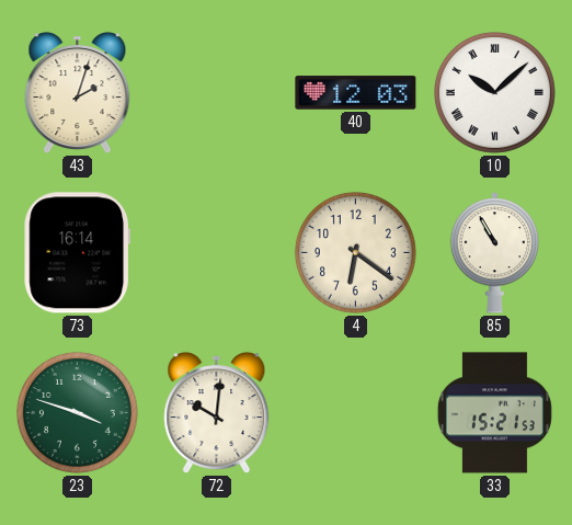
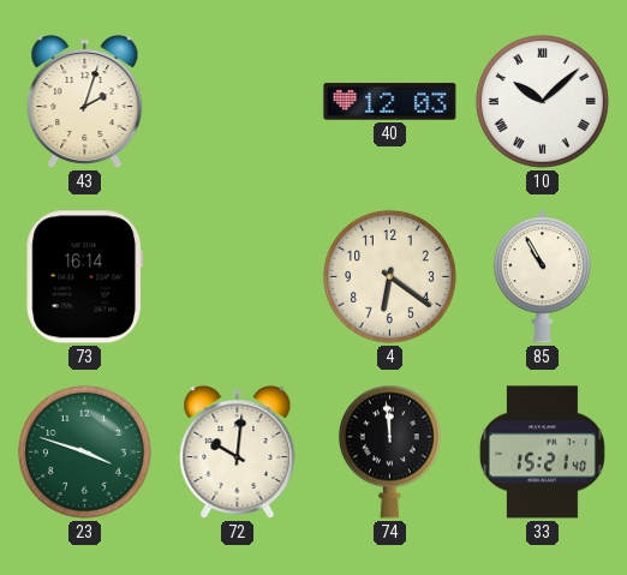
74: none -> 11:59 (389, 451)
33: 15:21:53 -> 15:21:40 (542, 453)
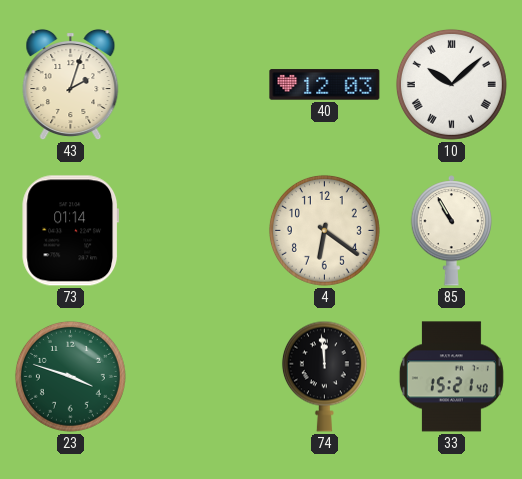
73: 16:14 -> 01:14 (71, 231)
72: 10:01 -> none (238, 453)
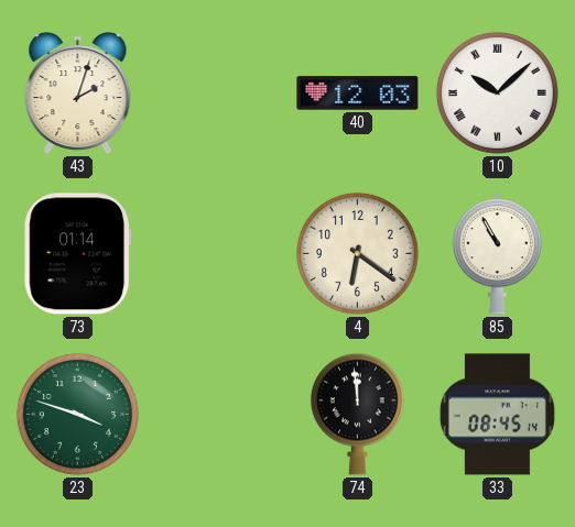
33: 15:21 -> 08:45 (497, 415)
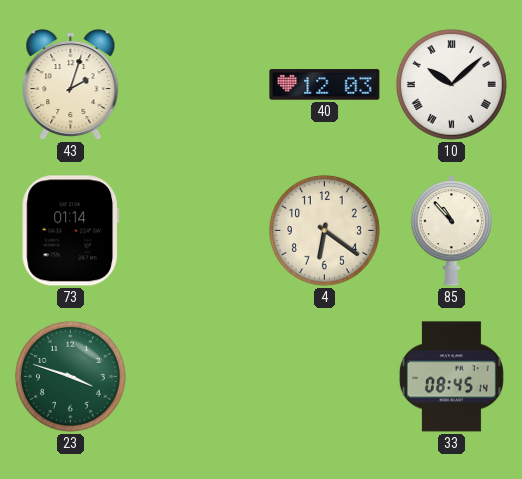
85: 10:55 -> 10:53 (451, 231)
74: 11:59 -> none (357, 414)
